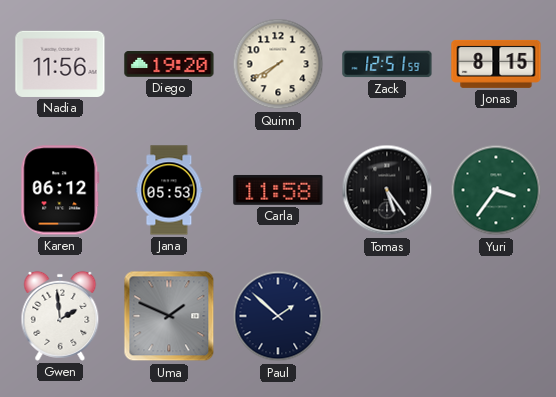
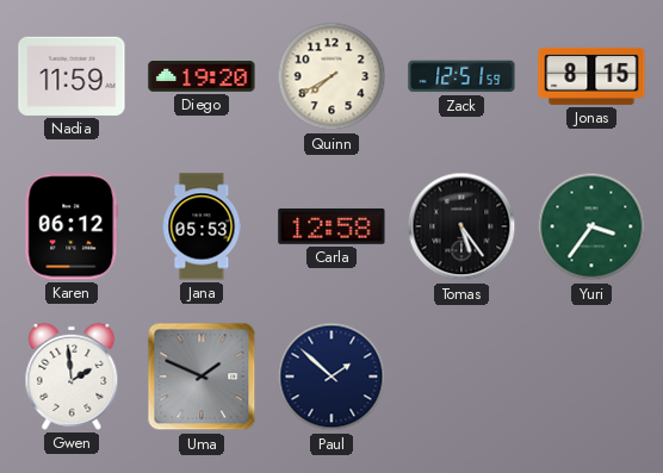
Nadia: 11:56 -> 11:59 (72, 76)
Carla: 11:58 -> 12:58 (331, 226)
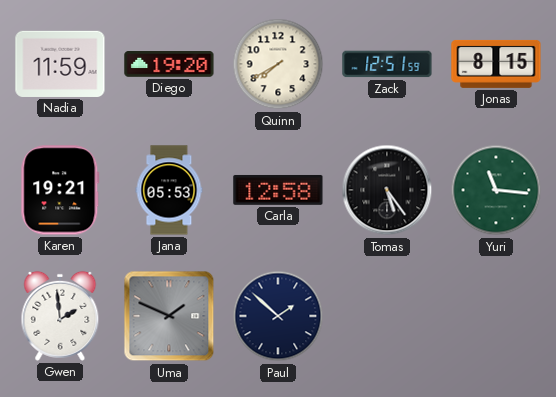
Karen: 06:12 -> 19:21 (60, 190)
Yuri: 3:36 -> 11:16 (496, 190)
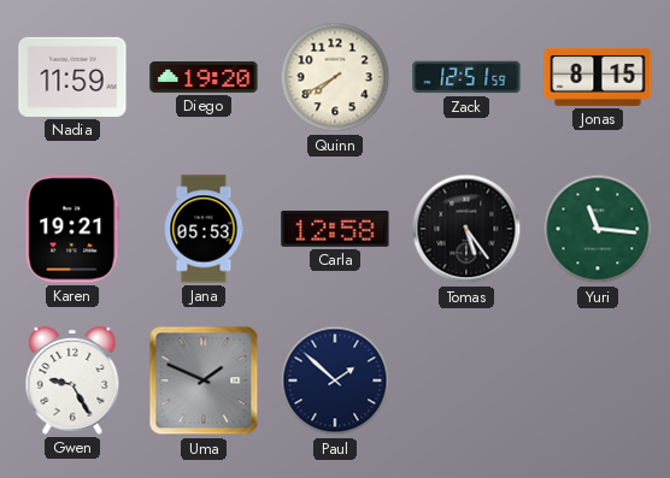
Gwen: 1:59 -> 9:25 (72, 380)
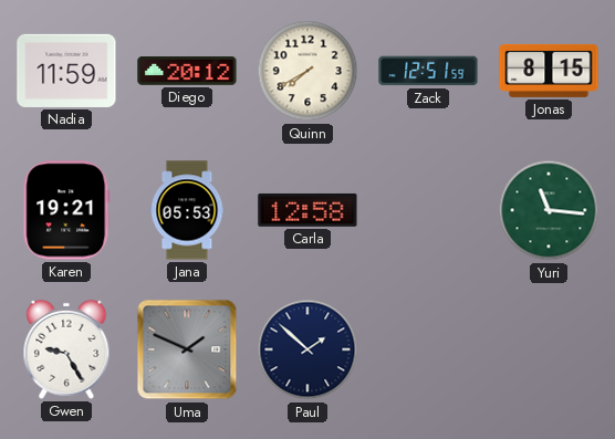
Diego: 19:20 -> 20:12 (187, 72)
Tomas: 5:24 -> none (466, 229)
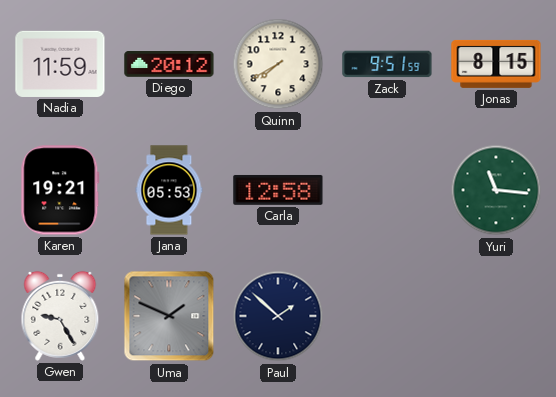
Zack: 12:51 -> 9:51 (387, 64)
